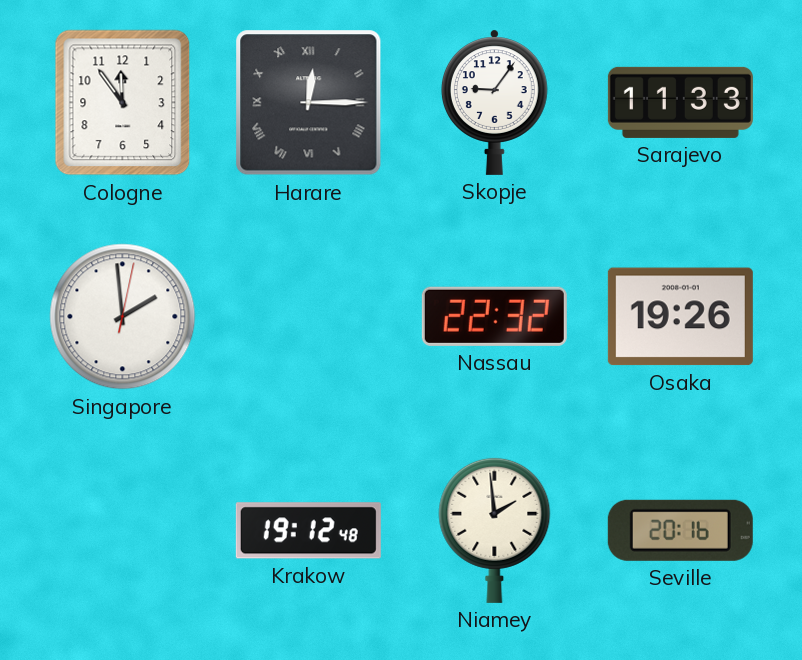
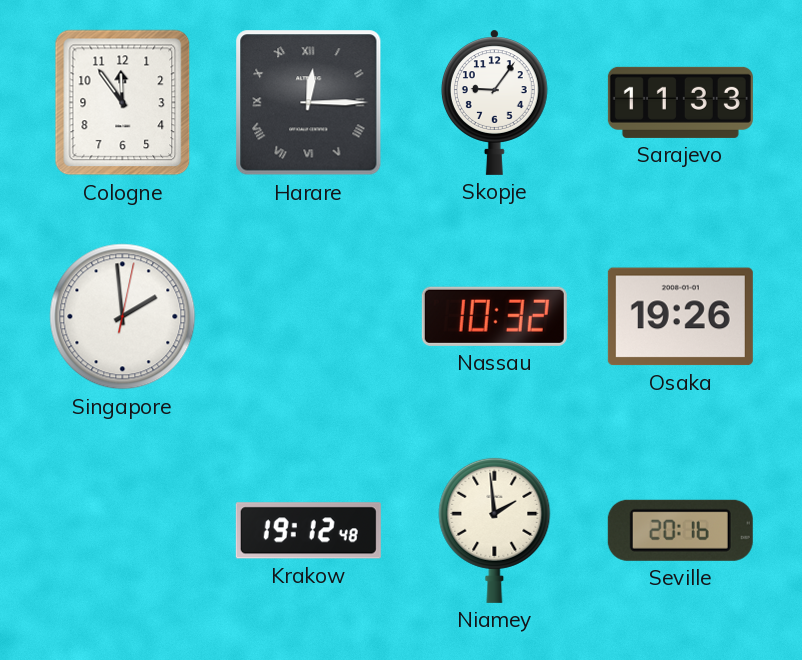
Nassau: 22:32 -> 10:32 (494, 316)
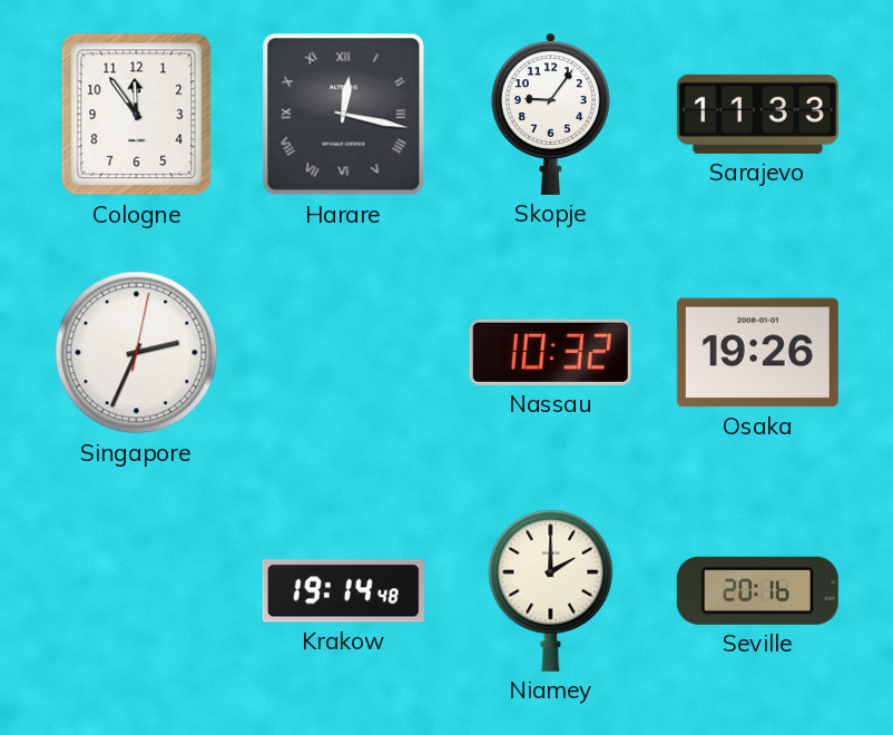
Harare: 12:15 -> 12:17 (344, 115)
Singapore: 1:59 -> 2:34 (137, 353)
Krakow: 19:12 -> 19:14 (343, 591)
Niamey: 1:59 -> 2:00 (551, 590)
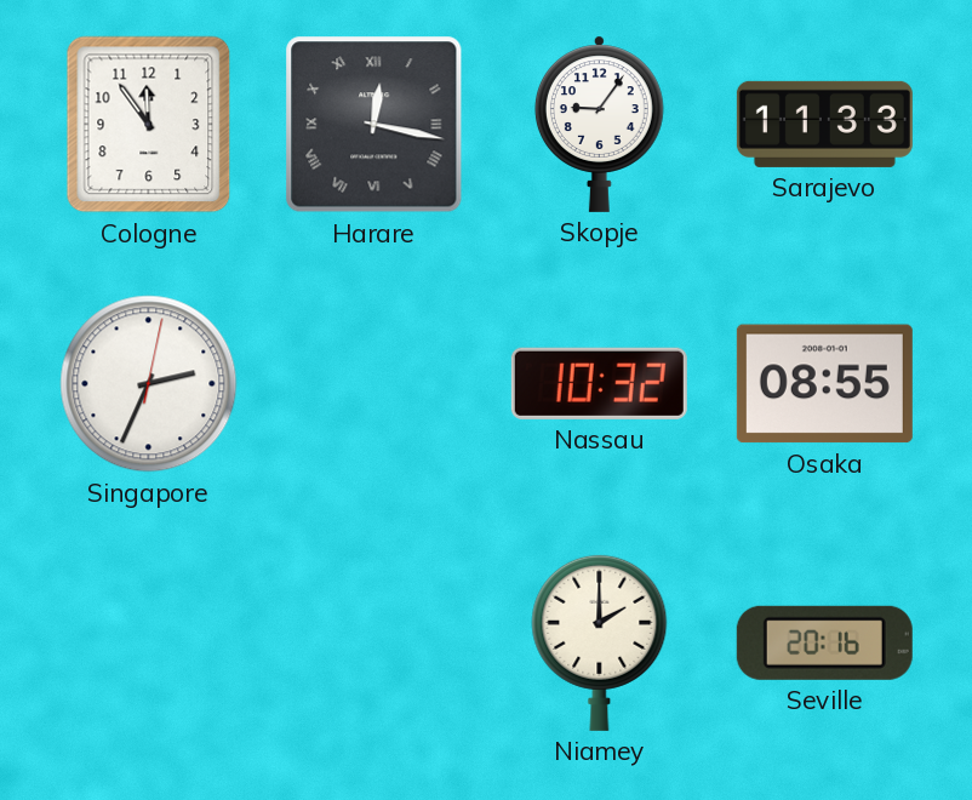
Osaka: 19:26 -> 08:55 (824, 384)
Krakow: 19:14 -> none (343, 591)
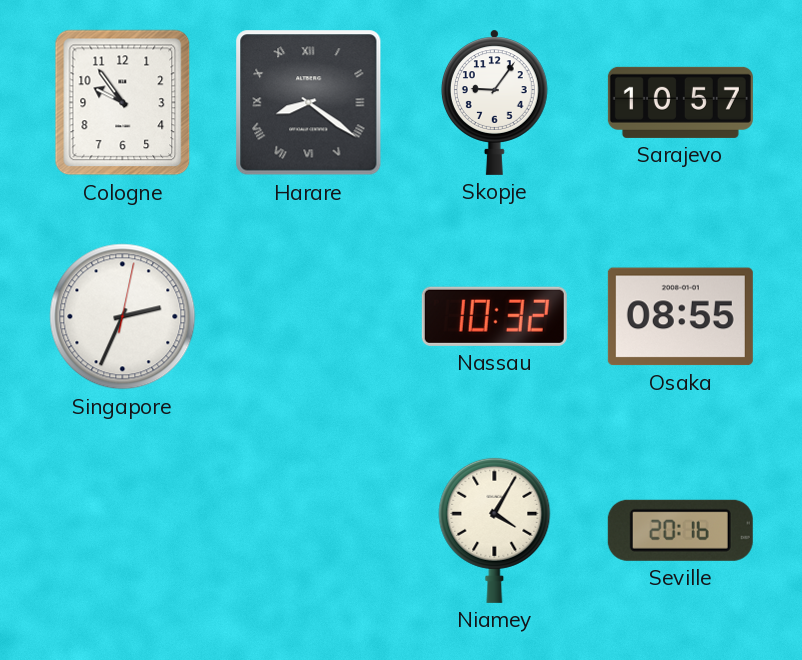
Cologne: 11:54 -> 9:54 (123, 103)
Harare: 12:17 -> 8:21 (309, 103)
Sarajevo: 11:33 -> 10:57 (680, 102)
Niamey: 2:00 -> 4:05 (495, 530)
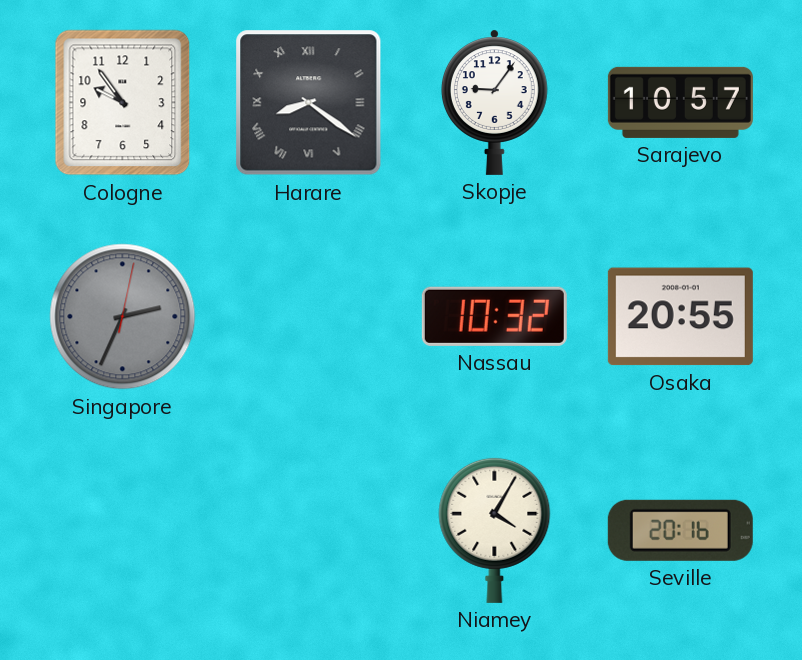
Singapore dial: white -> grey (123, 317)
Osaka: 08:55 -> 20:55 (680, 317)
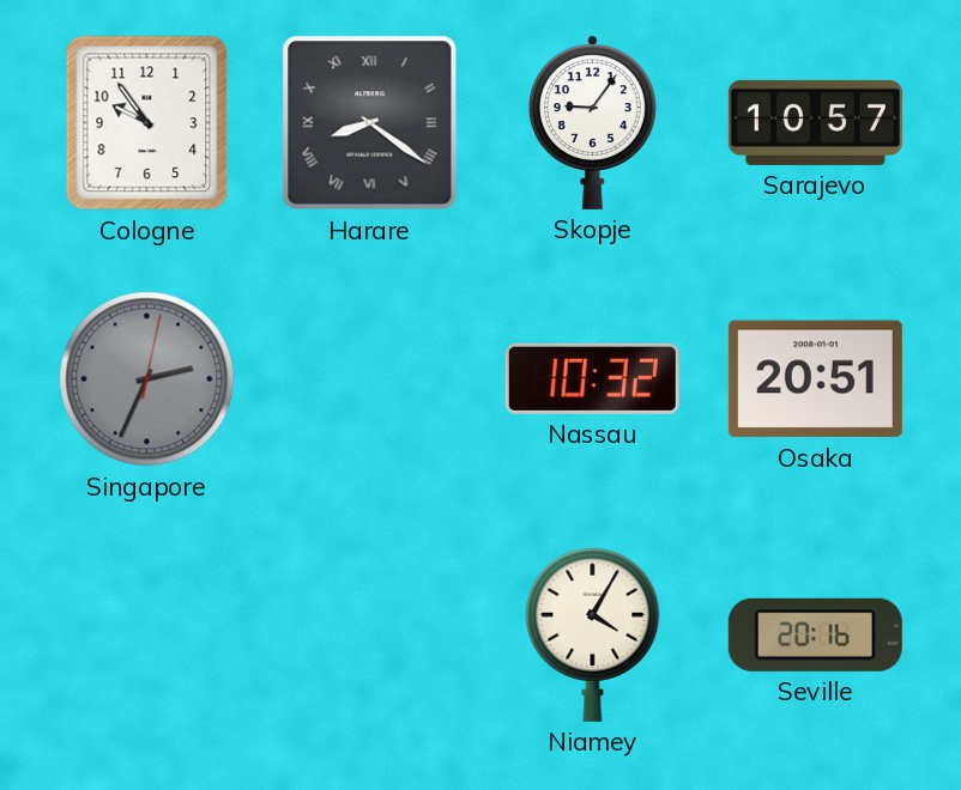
Osaka: 20:55 -> 20:51 (815, 379)
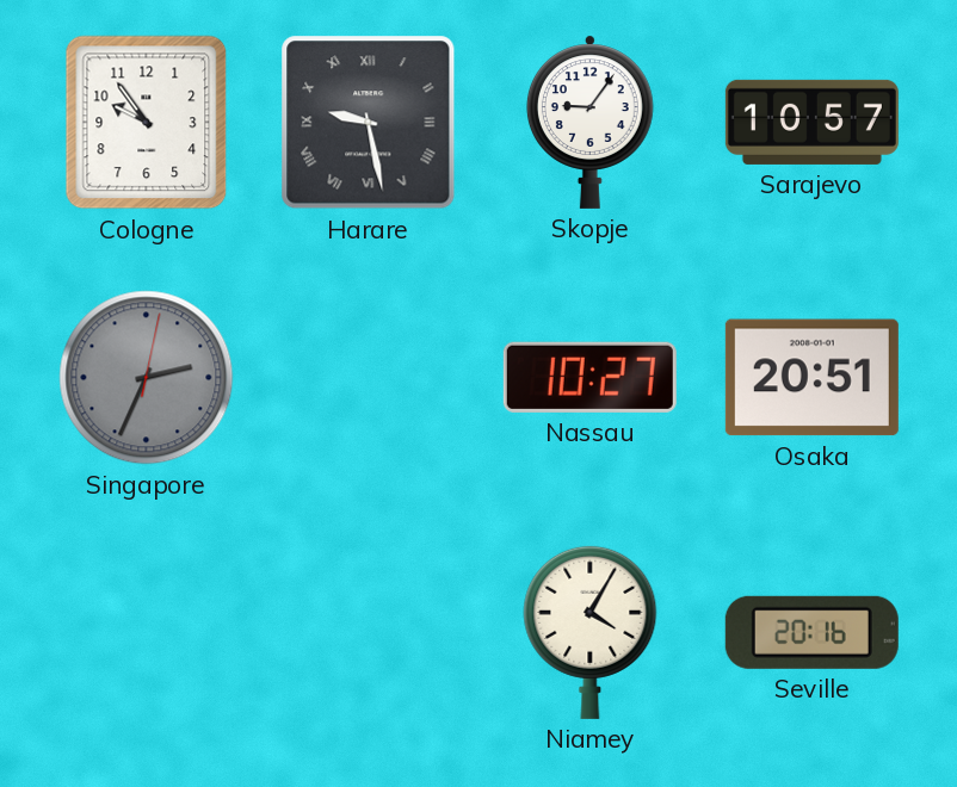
Harare: 8:21 -> 9:28 (369, 123)
Nassau: 10:32 -> 10:27 (589, 377)
